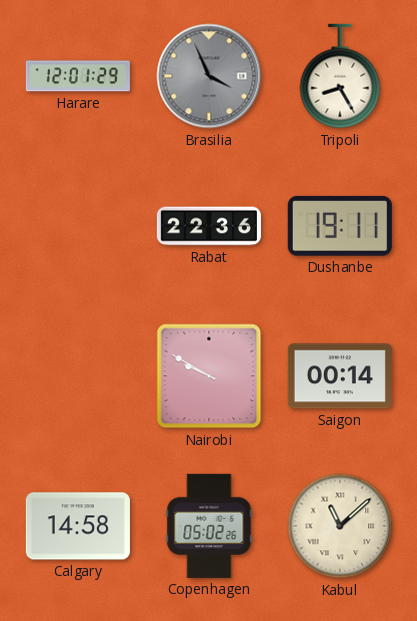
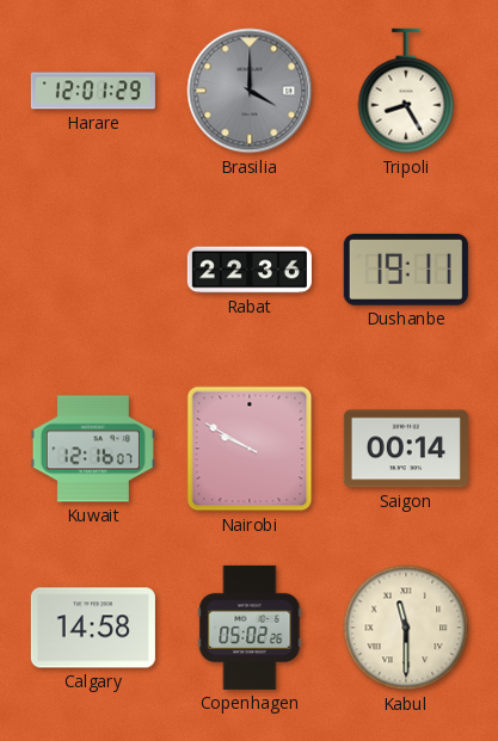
Brasilia: 3:56 -> 4:00 (250, 91)
Kuwait: none -> 12:16 (93, 449)
Kabul: 11:08 -> 11:30 (406, 628)
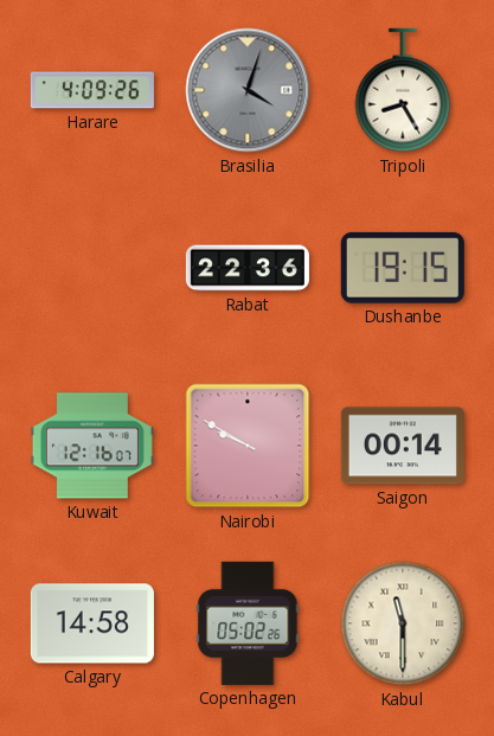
Harare: 12:01 -> 4:09 (92, 90)
Brasilia: 4:00 -> 4:03 (248, 90)
Dushanbe: 19:11 -> 19:15 (403, 268)
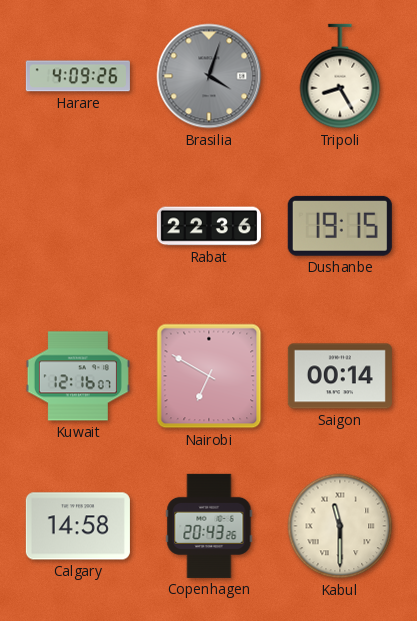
Nairobi: 9:50 -> 6:50 (209, 376)
Copenhagen: 05:02 -> 20:43 (209, 526)
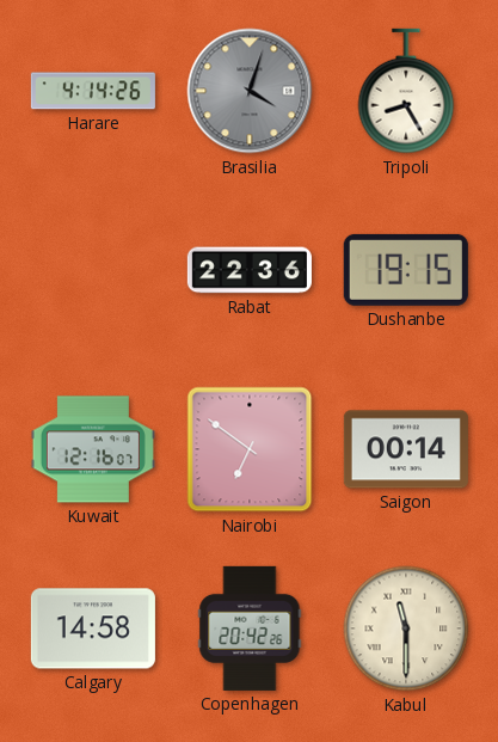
Harare: 4:09 -> 4:14 (93, 91)
Nairobi: 6:50 -> 6:51 (250, 449)
Copenhagen: 20:43 -> 20:42 (250, 628)
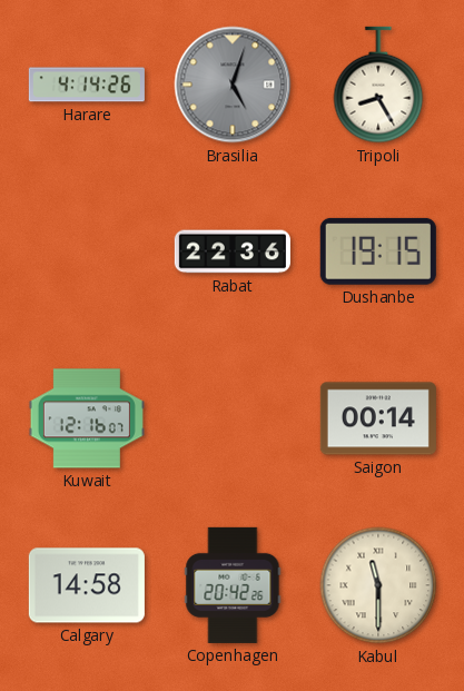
Brasilia: 4:03 -> 5:03 (233, 85)
Nairobi: 6:51 -> none (250, 449)
